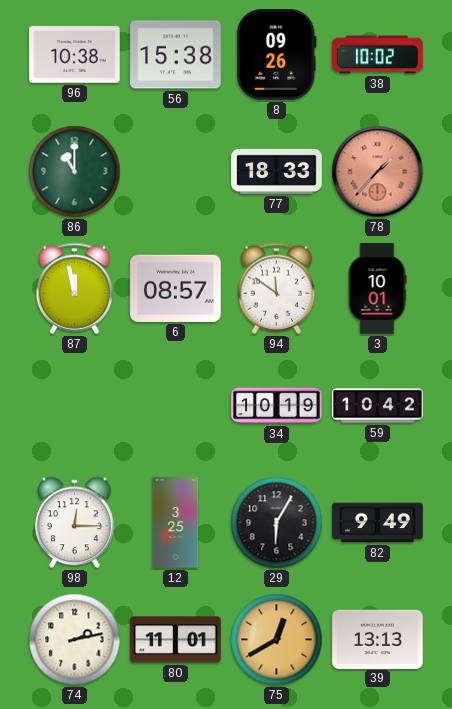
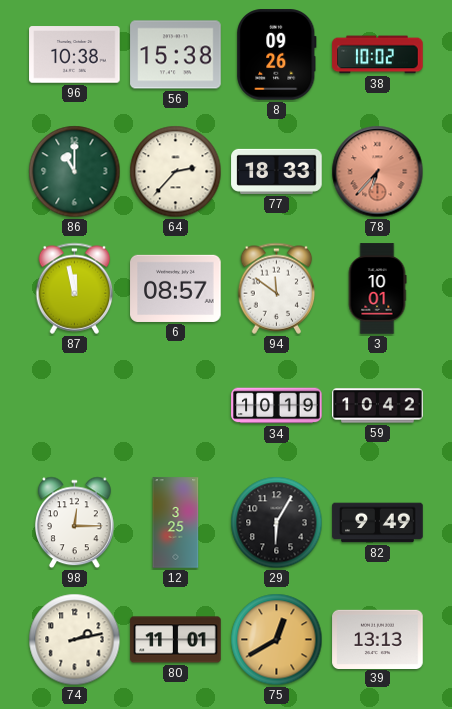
64: none -> 2:37 (176, 172)
78: 1:37 -> 6:37 (378, 172)
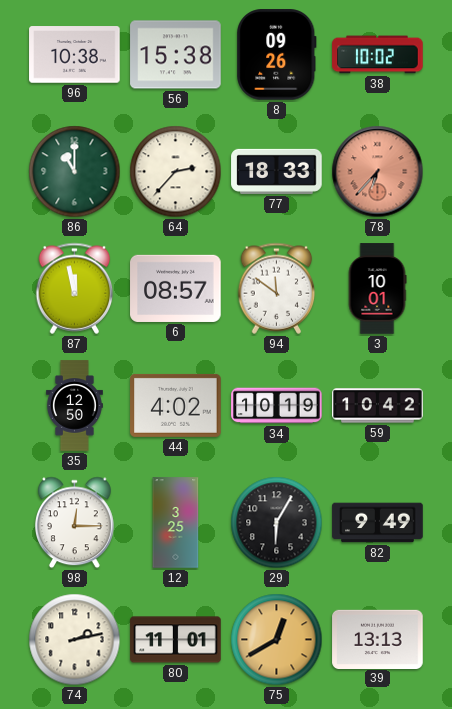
35: none -> 12:50 (74, 406)
44: none -> 4:02 (176, 405)
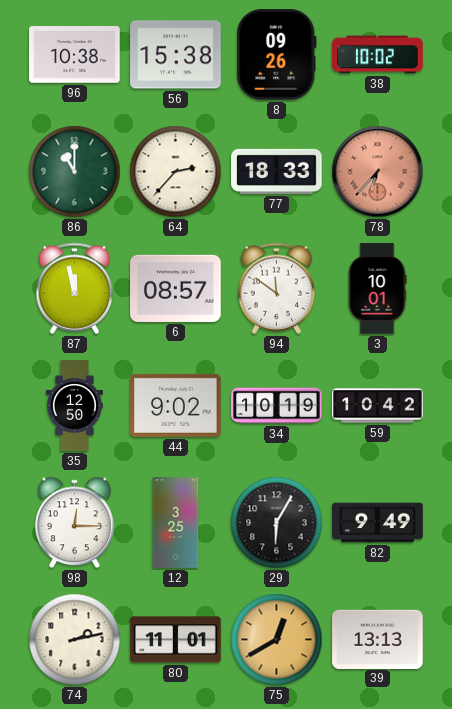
44: 4:02 -> 9:02 (176, 405)
